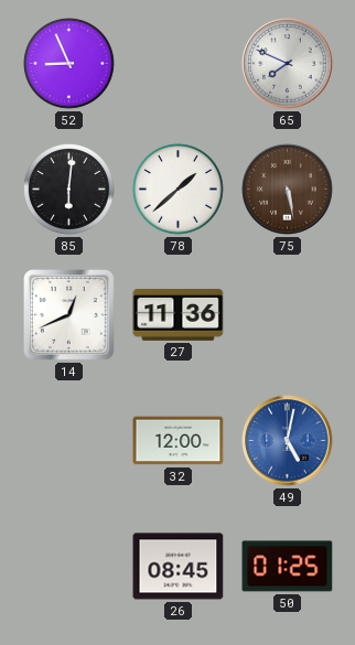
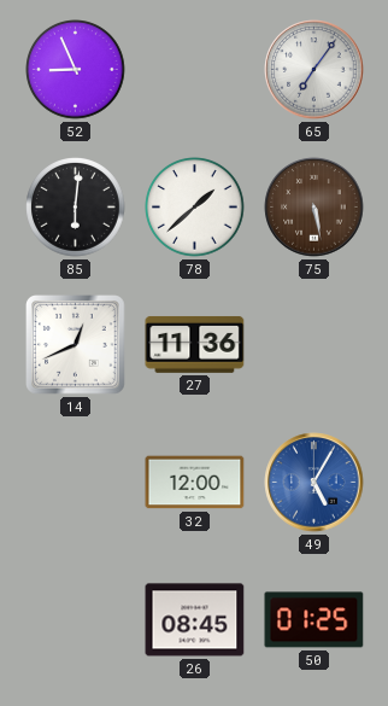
65: 7:49 -> 7:06 (314, 70)
49: 5:02 -> 5:05 (314, 483)
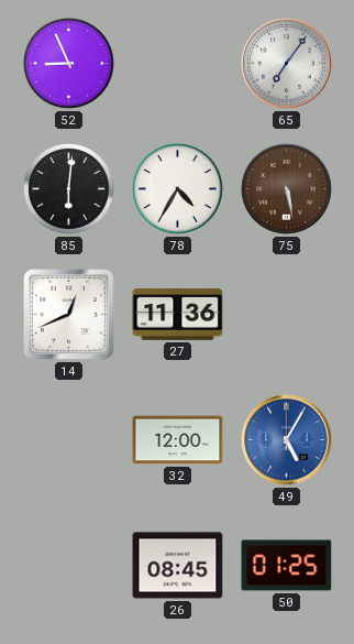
78: 1:38 -> 4:35 (178, 189)
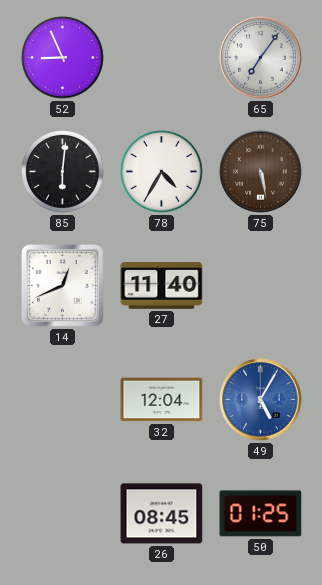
27: 11:36 -> 11:40 (162, 285)
32: 12:00 -> 12:04 (162, 400)
